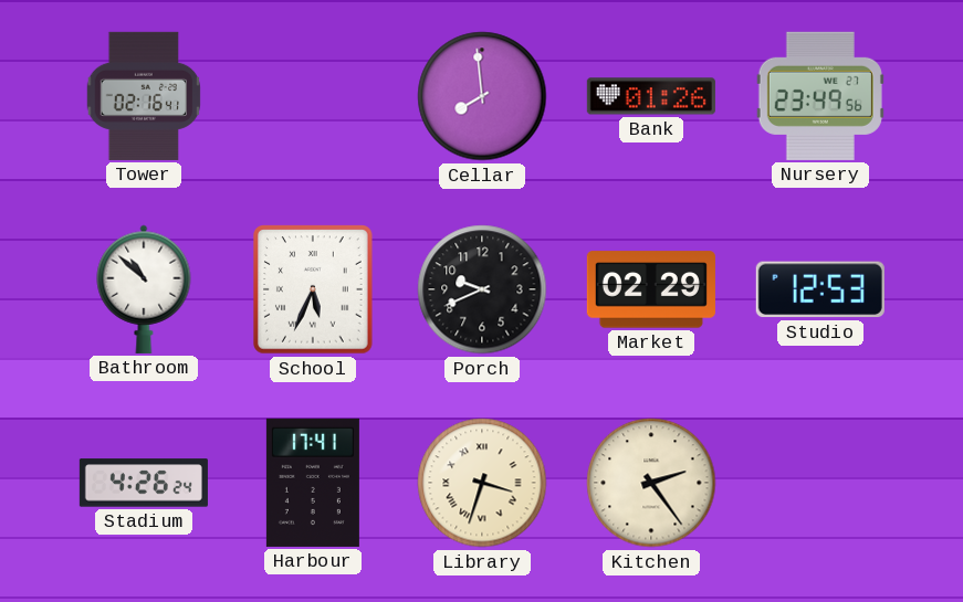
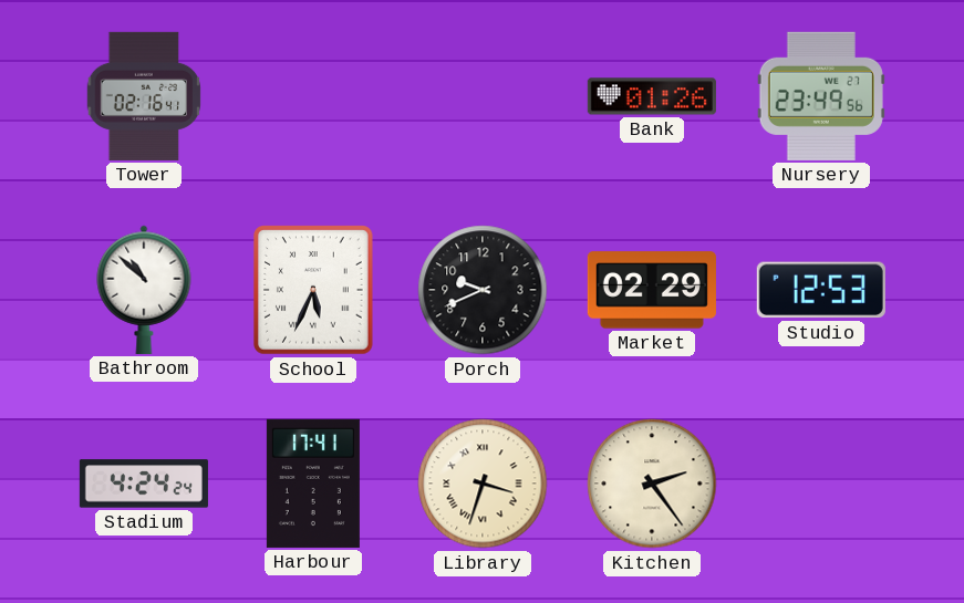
Cellar: 7:59 -> none (482, 96)
Stadium: 4:26 -> 4:24 (144, 484)
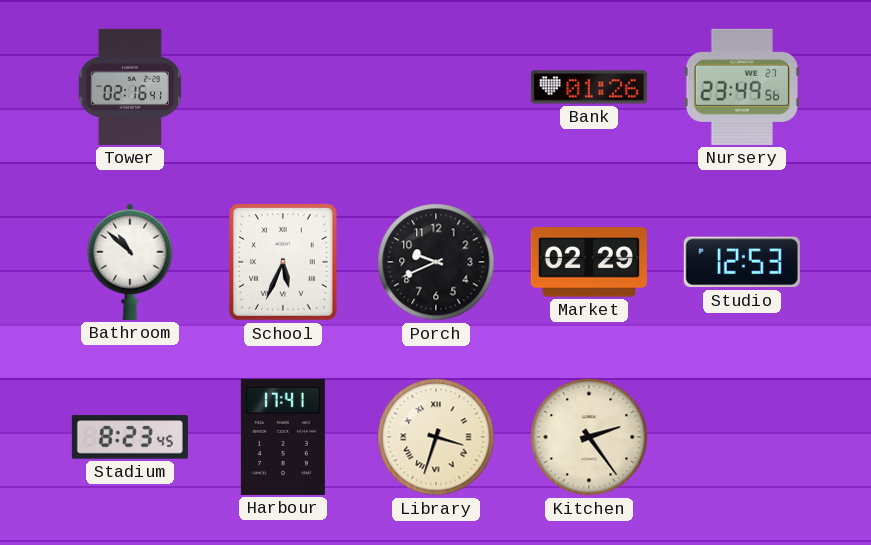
Stadium: 4:24 -> 8:23 (130, 437)
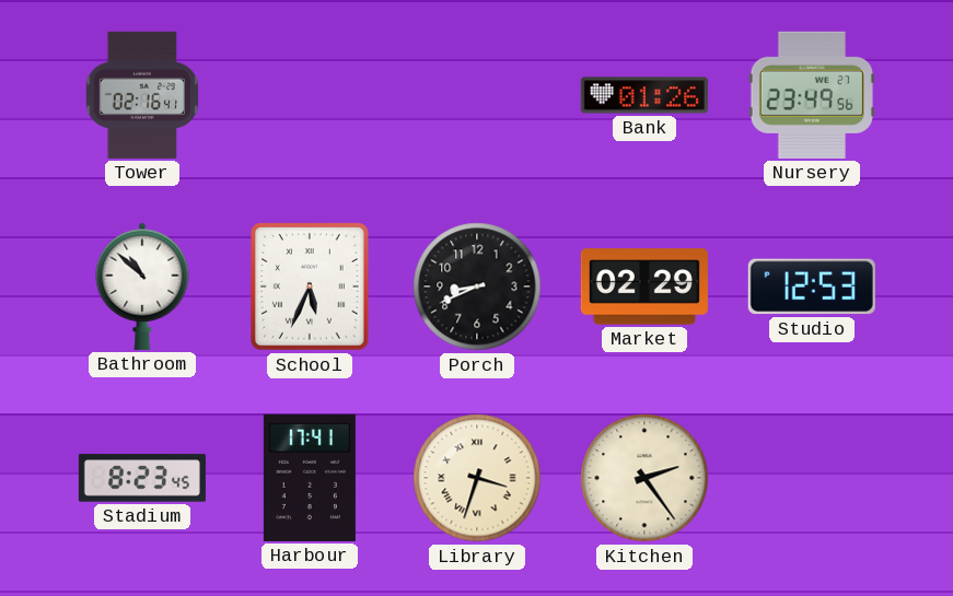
Porch: 9:41 -> 8:41 (477, 287)
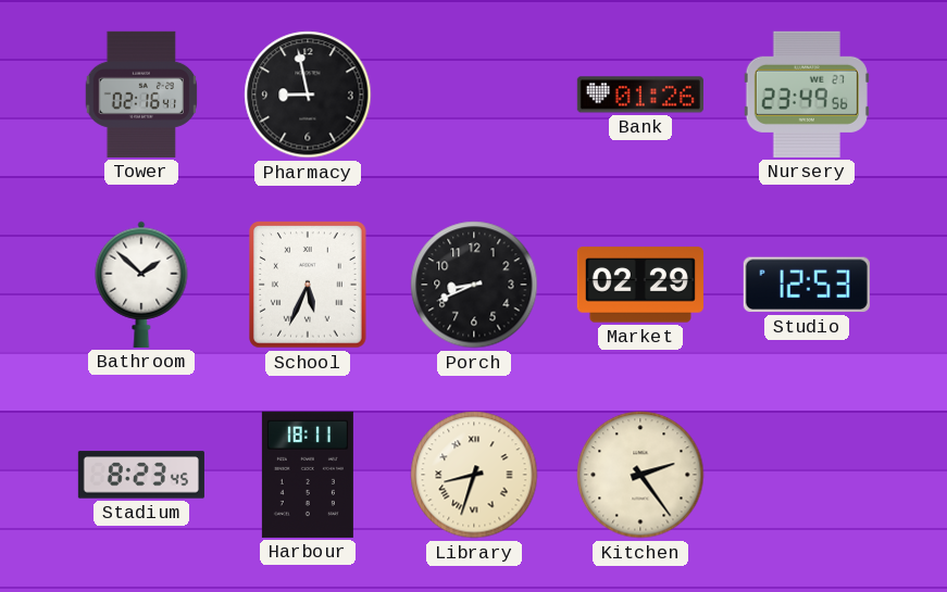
Pharmacy: none -> 8:58 (308, 95)
Bathroom: 10:52 -> 1:52 (141, 285)
Harbour: 17:41 -> 18:11 (308, 475)
Library: 3:33 -> 8:33 (474, 475)
